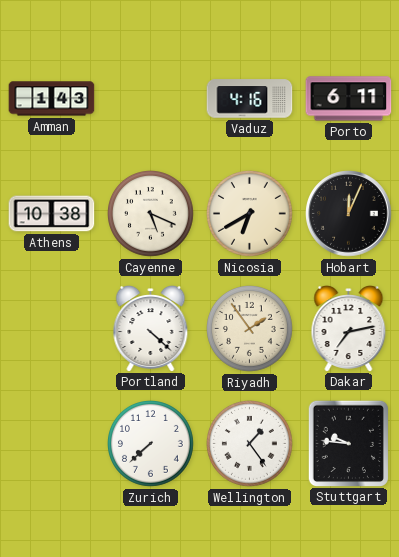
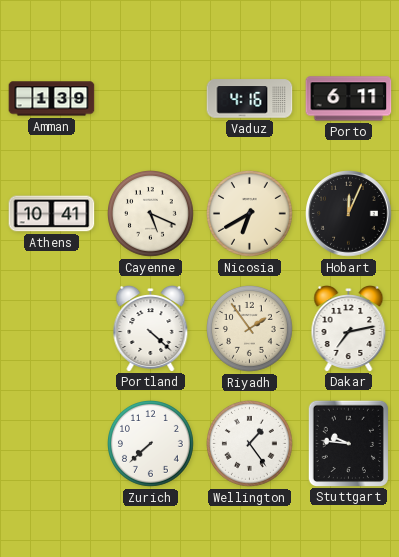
Amman: 1:43 -> 1:39 (52, 99)
Athens: 10:38 -> 10:41 (52, 214)
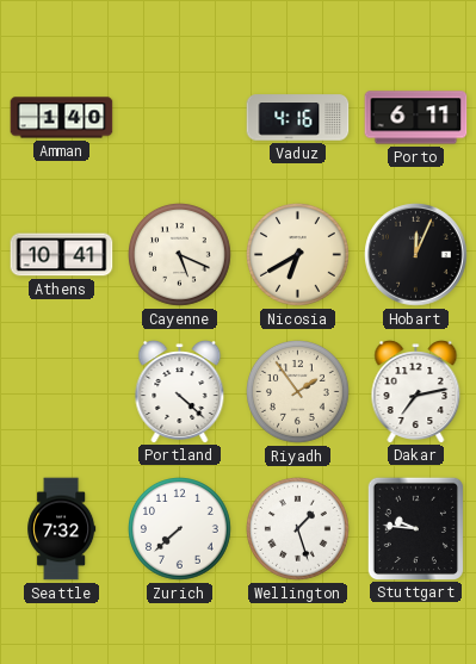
Amman: 1:39 -> 1:40 (62, 118)
Seattle: none -> 7:32 (62, 529)
Wellington: 1:24 -> 1:27 (298, 529)
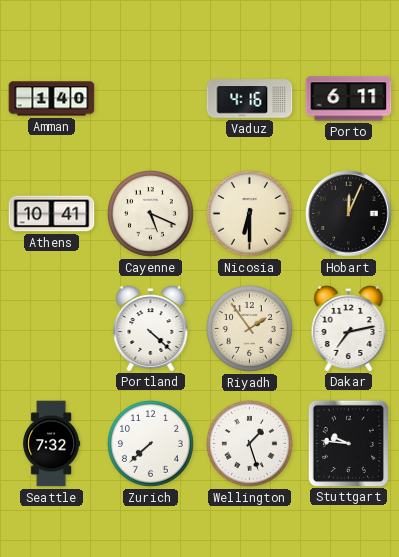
Nicosia: 6:40 -> 6:30 (250, 214)
